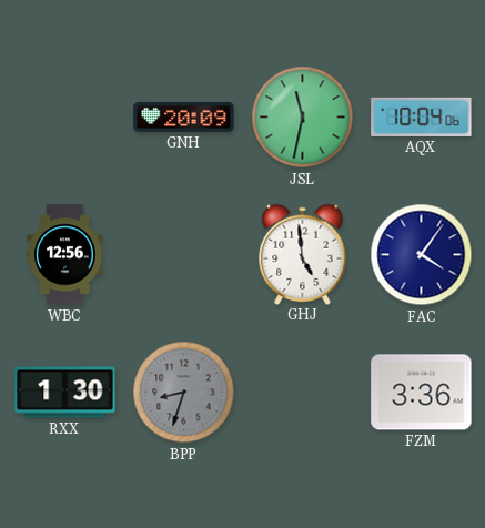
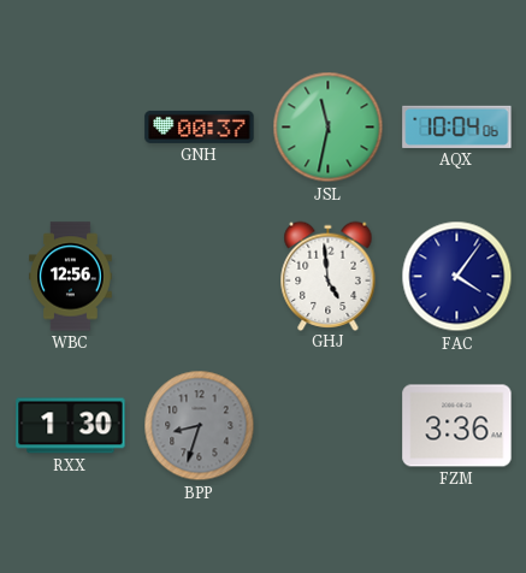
GNH: 20:09 -> 00:37 (200, 126)
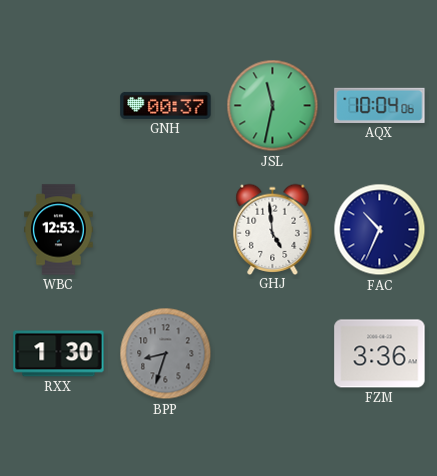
WBC: 12:56 -> 12:53 (59, 230)
FAC: 4:06 -> 10:34 (380, 230)
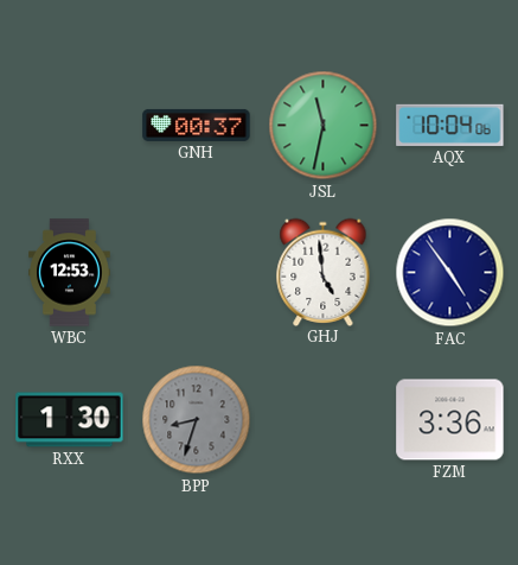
FAC: 10:34 -> 4:54 (450, 273)
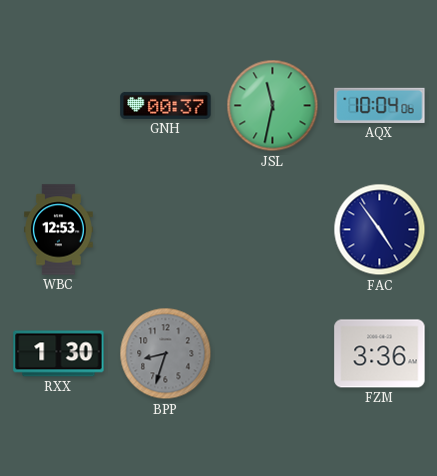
GHJ: 4:59 -> none (324, 272)
